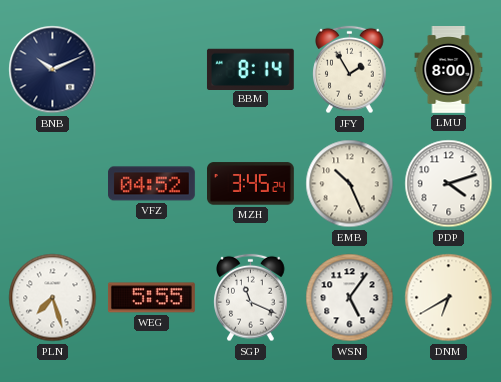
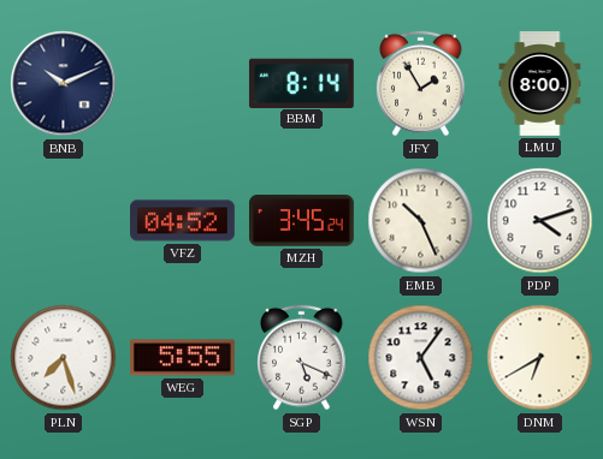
SGP: 11:19 -> 5:19 (302, 358)
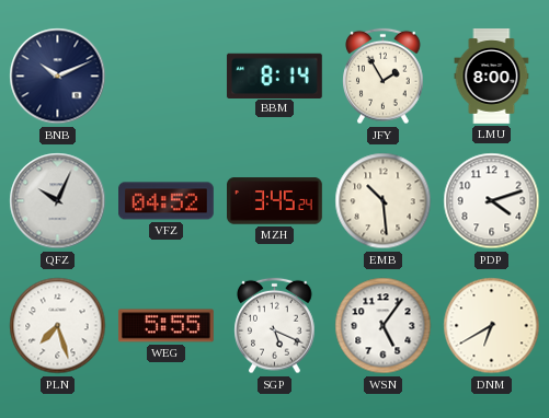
QFZ: none -> 10:04 (58, 201)
EMB: 10:26 -> 10:29 (384, 201)
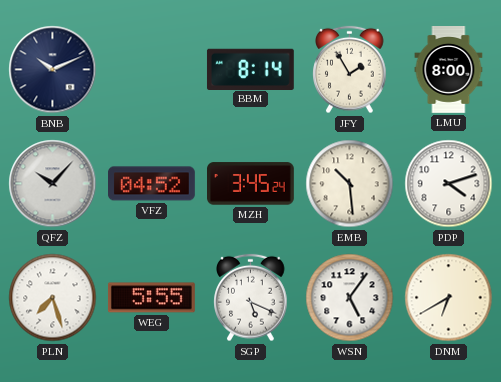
QFZ: 10:04 -> 10:07 (53, 184)
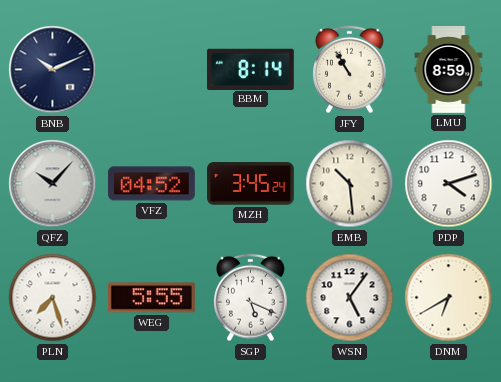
JFY: 1:55 -> 10:55 (350, 70)
LMU: 8:00 -> 8:59 (449, 70)
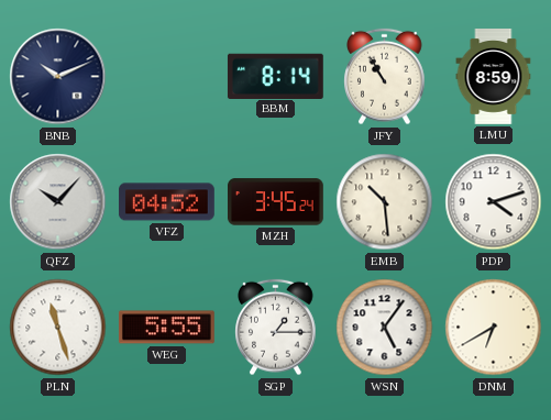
PLN: 7:27 -> 11:27 (58, 328)
SGP: 5:19 -> 1:15 (276, 328)
